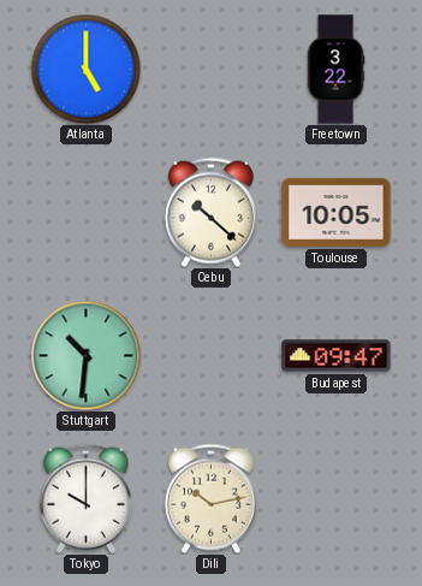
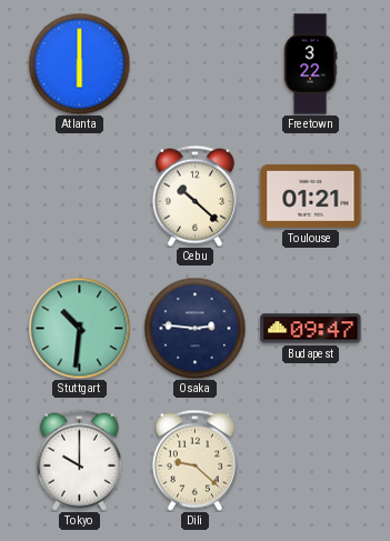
Atlanta: 5:00 -> 6:00 (79, 63)
Toulouse: 10:05 -> 01:21 (311, 196)
Osaka: none -> 2:46 (194, 328)
Dili: 10:13 -> 9:22 (194, 460)
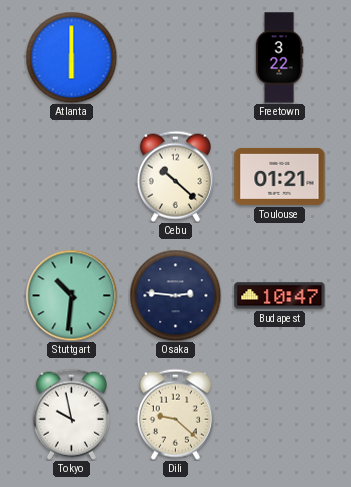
Budapest: 09:47 -> 10:47 (280, 296)
Tokyo: 10:00 -> 9:58 (71, 414)
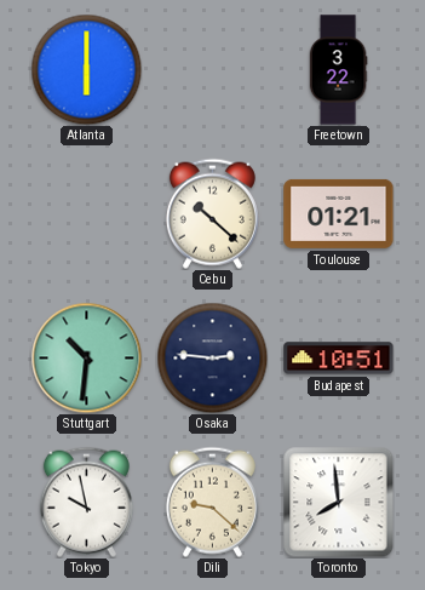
Budapest: 10:47 -> 10:51 (339, 359)
Toronto: none -> 7:59 (338, 502)
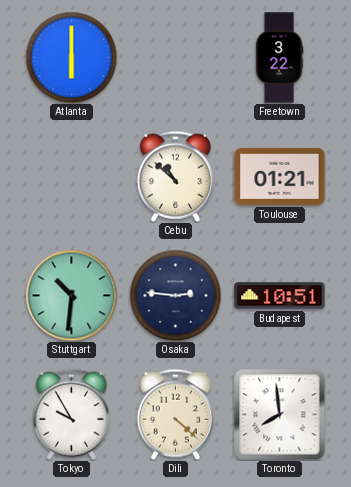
Cebu: 10:22 -> 10:52 (175, 176)
Tokyo: 9:58 -> 9:55 (71, 414)
Dili: 9:22 -> 4:22 (175, 414)
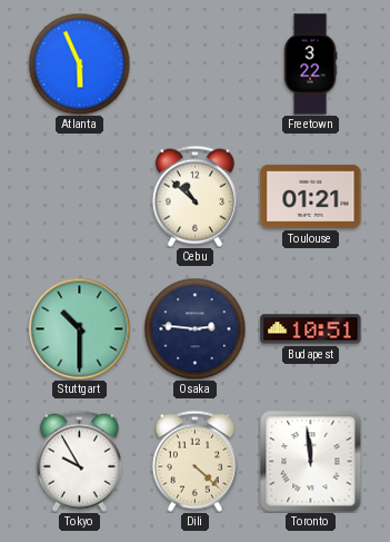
Atlanta: 6:00 -> 5:56 (79, 63)
Stuttgart: 10:31 -> 10:30 (79, 328)
Toronto: 7:59 -> 11:59 (310, 461)
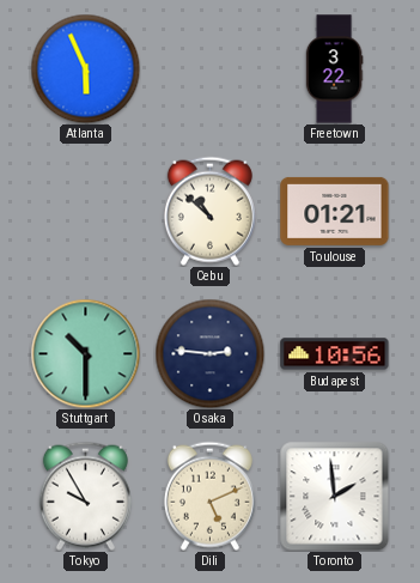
Budapest: 10:51 -> 10:56 (335, 354)
Dili: 4:22 -> 5:11 (209, 496)
Toronto: 11:59 -> 1:59 (334, 496)
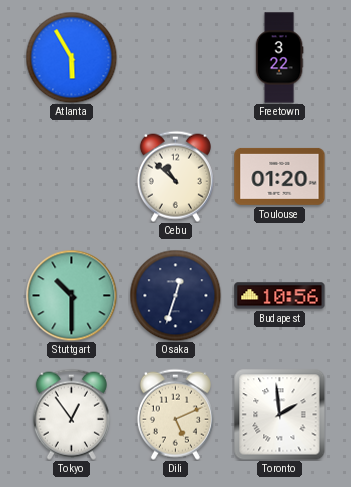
Atlanta: 5:56 -> 5:55 (71, 57)
Toulouse: 01:21 -> 01:20 (280, 176)
Osaka: 2:46 -> 12:33 (175, 295)
Tokyo: 9:55 -> 12:54 (71, 414)
